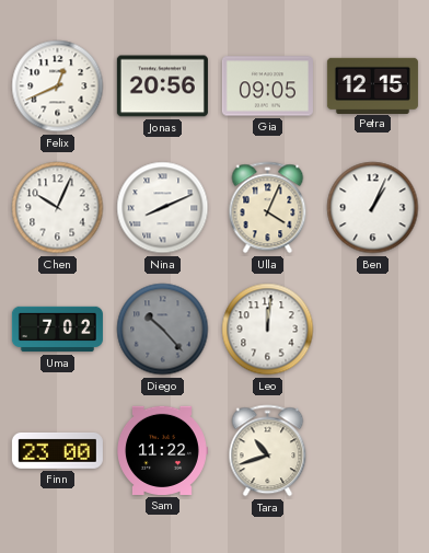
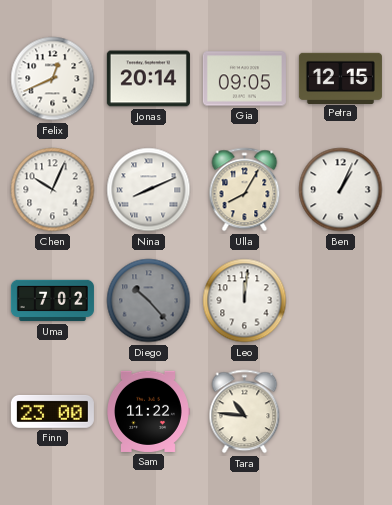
Jonas: 20:56 -> 20:14 (148, 79)
Ulla: 4:04 -> 8:05 (245, 190)
Tara: 10:42 -> 10:46 (245, 412)
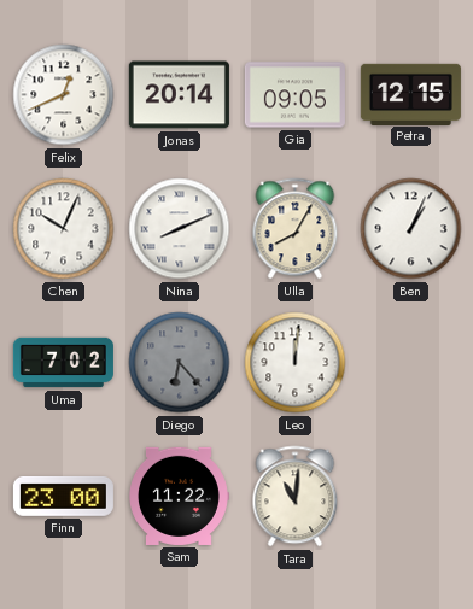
Diego: 10:23 -> 6:23 (180, 363)
Tara: 10:46 -> 11:01 (296, 497)
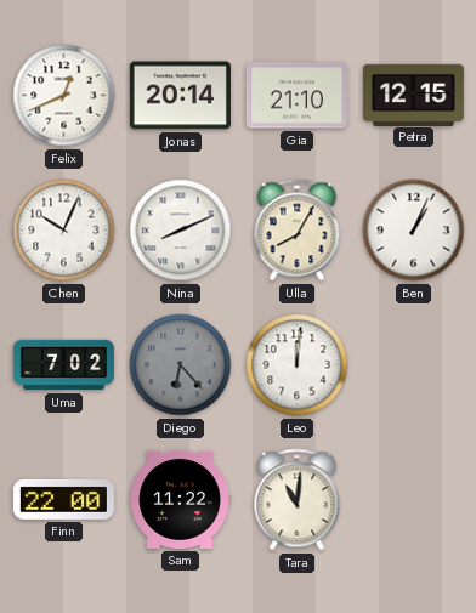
Gia: 09:05 -> 21:10 (296, 96)
Finn: 23:00 -> 22:00 (63, 499)
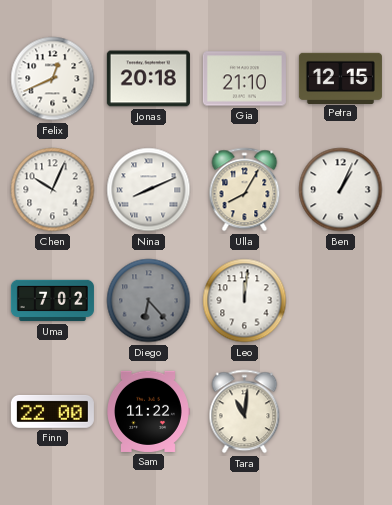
Jonas: 20:14 -> 20:18 (148, 79)
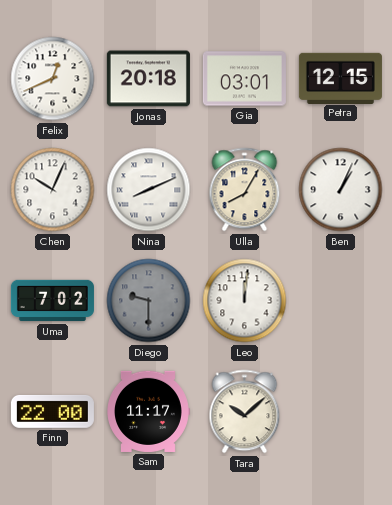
Gia: 21:10 -> 03:01 (244, 79)
Diego: 6:23 -> 9:30 (149, 301)
Sam: 11:22 -> 11:17 (148, 411)
Tara: 11:01 -> 10:08 (245, 412)
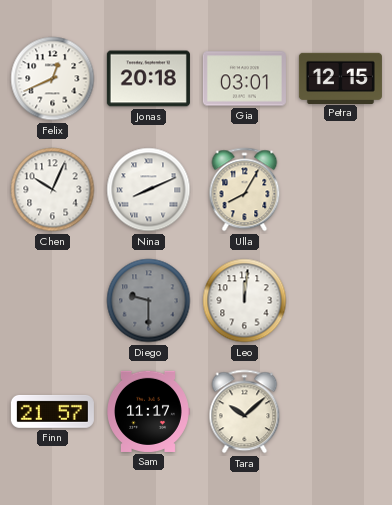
Ben: 1:04 -> none (341, 190)
Uma: 7:02 -> none (52, 301)
Finn: 22:00 -> 21:57 (52, 411)
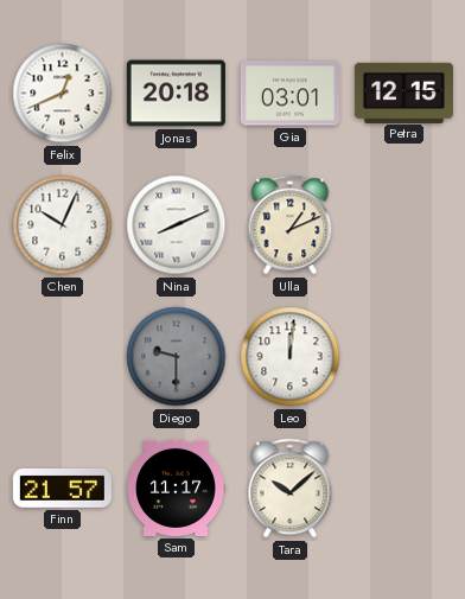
Ulla: 8:05 -> 1:11 (291, 225)
